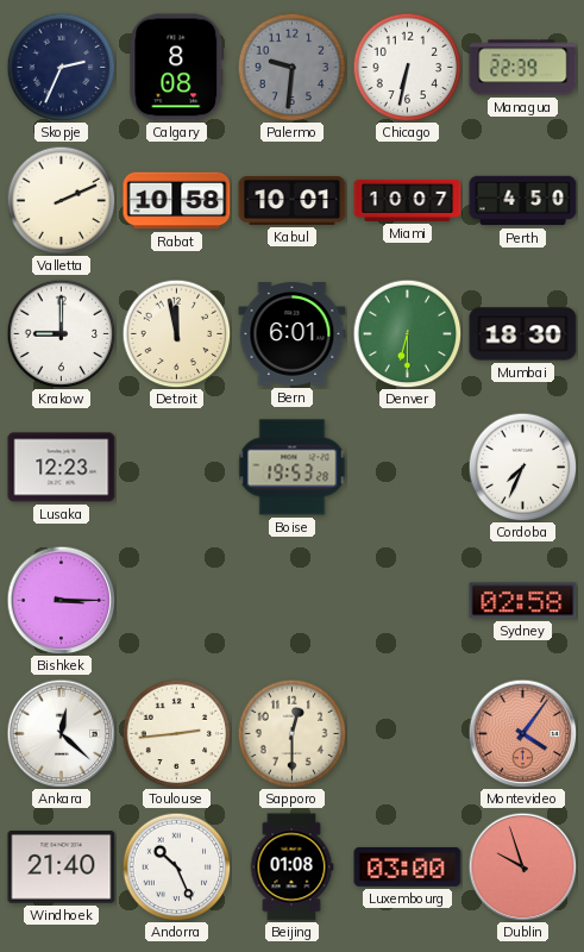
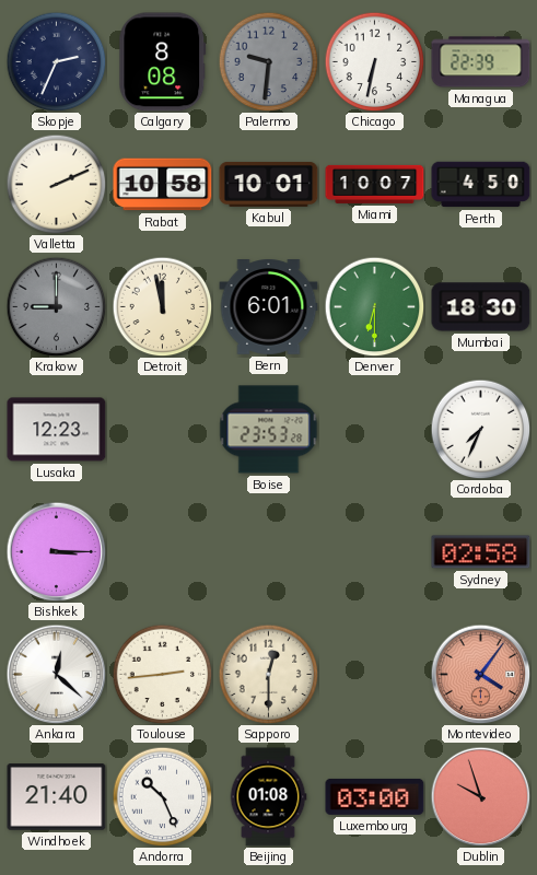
Krakow dial: white -> grey (56, 306)
Boise: 19:53 -> 23:53 (269, 430)
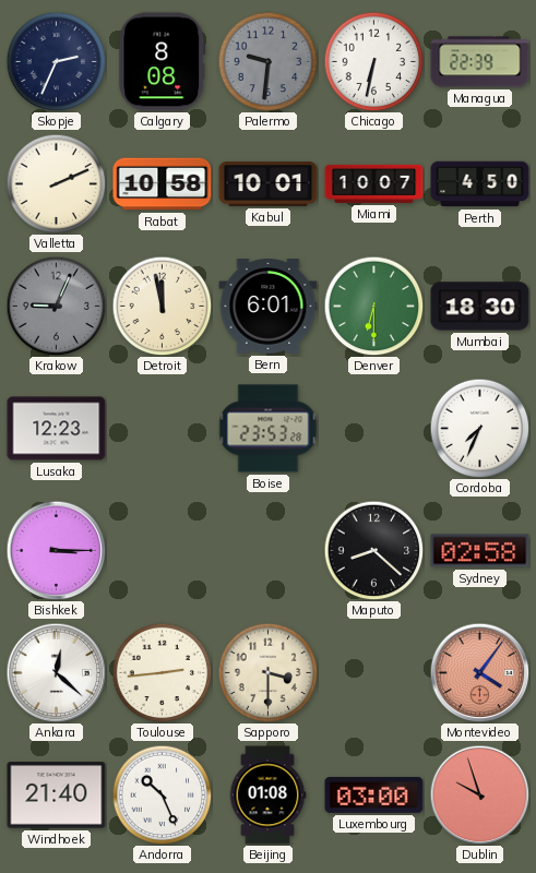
Krakow: 9:00 -> 9:04 (56, 306)
Maputo: none -> 8:22 (373, 550)
Sapporo: 12:30 -> 3:30 (267, 672)
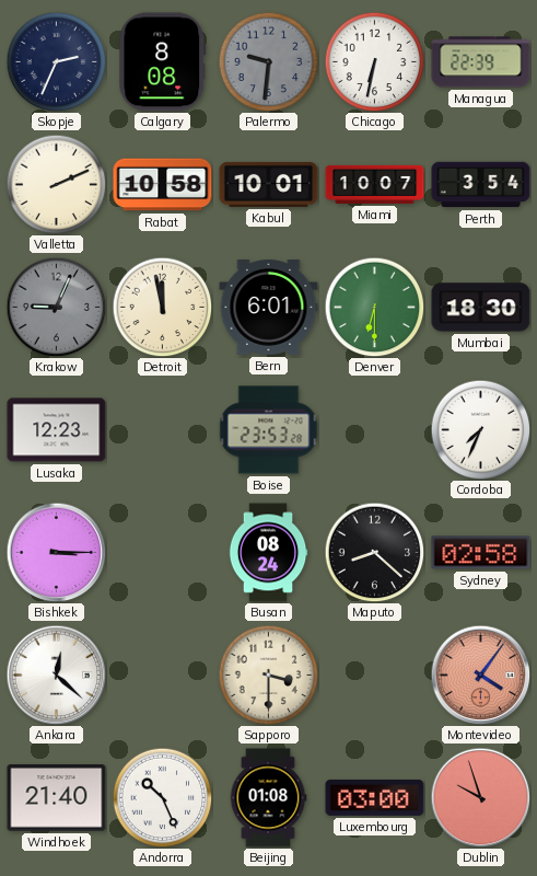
Perth: 4:50 -> 3:54 (481, 185)
Busan: none -> 08:24 (268, 553)
Toulouse: 2:44 -> none (162, 672)
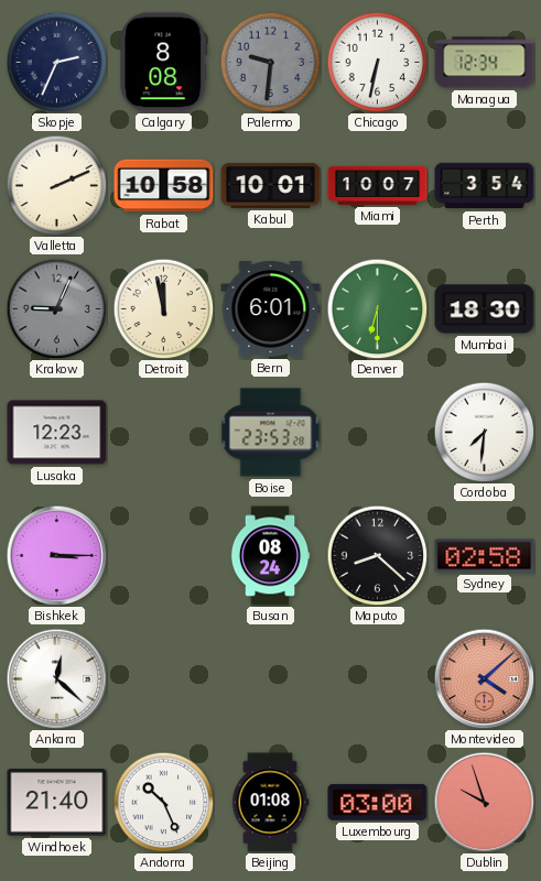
Managua: 22:39 -> 12:34 (485, 63)
Cordoba: 7:34 -> 7:31 (484, 432)
Sapporo: 3:30 -> none (268, 675)
Montevideo: 4:06 -> 4:08 (484, 678)
